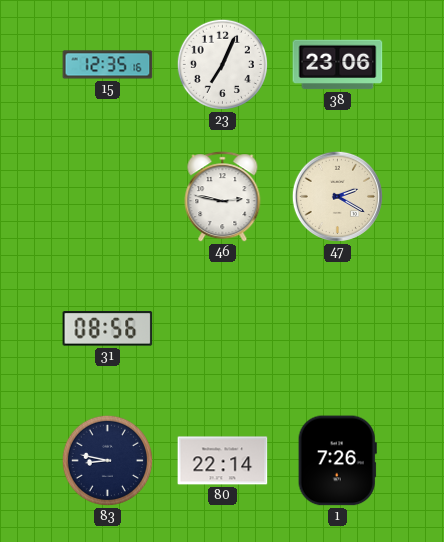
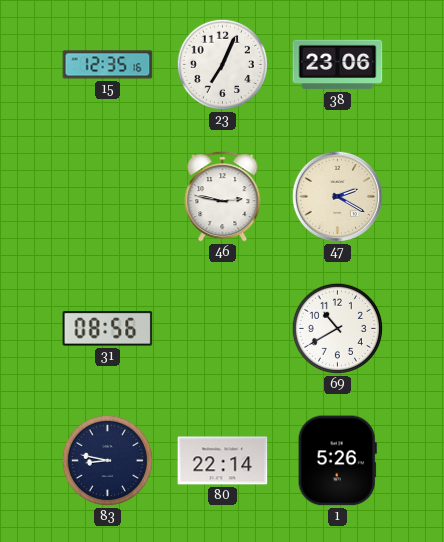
69: none -> 10:40 (337, 328)
1: 7:26 -> 5:26 (337, 461)
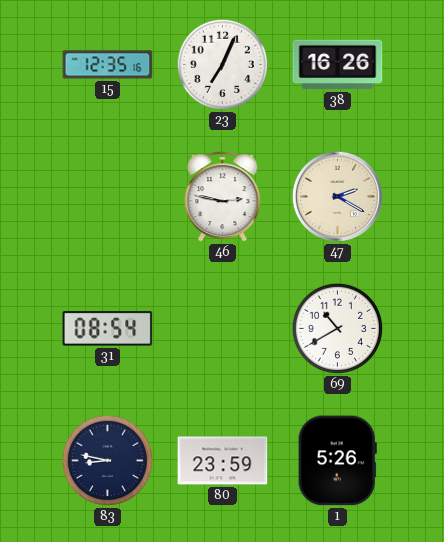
38: 23:06 -> 16:26 (338, 65)
31: 08:56 -> 08:54 (108, 329)
80: 22:14 -> 23:59 (223, 461)
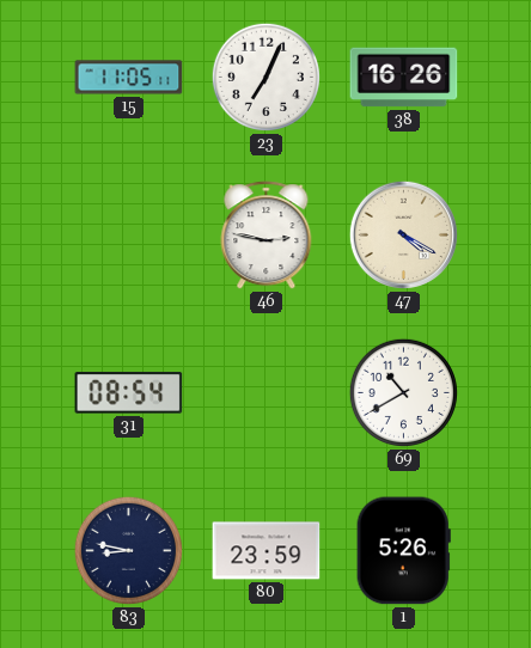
15: 12:35 -> 11:05 (129, 78)
47: 2:20 -> 4:20 (403, 234)
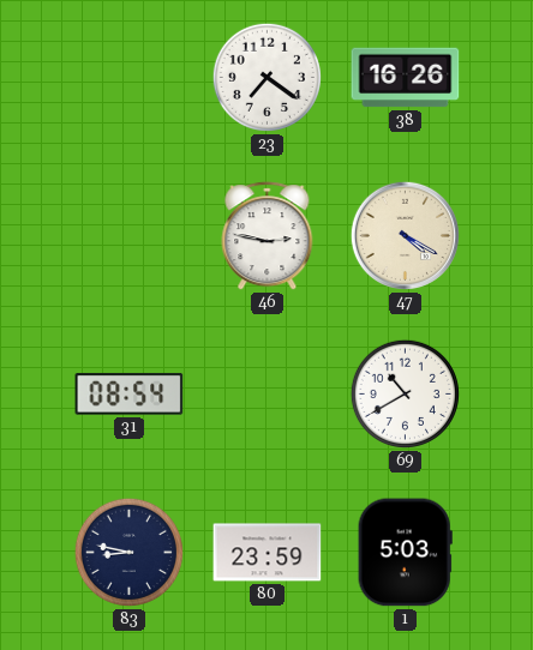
15: 11:05 -> none (129, 78)
23: 7:04 -> 7:21 (266, 77)
1: 5:26 -> 5:03 (405, 553)
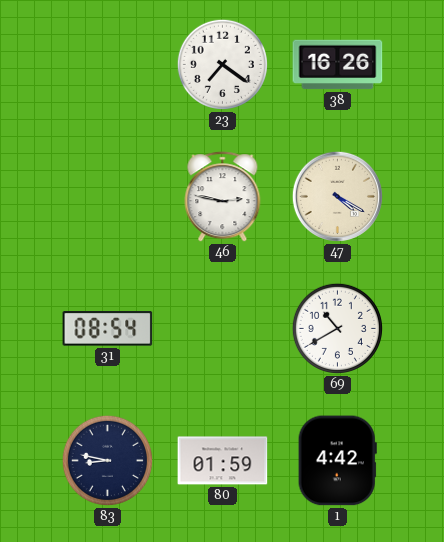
80: 23:59 -> 01:59 (223, 461)
1: 5:03 -> 4:42 (337, 461)
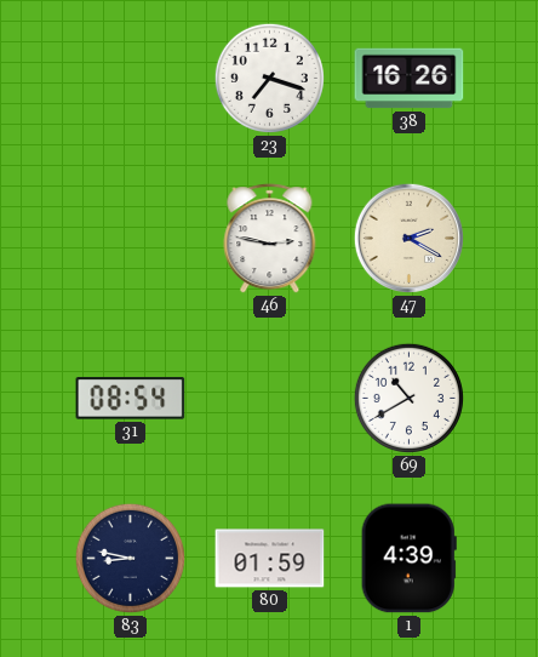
23: 7:21 -> 7:18 (269, 78)
47: 4:20 -> 2:20 (408, 238)
1: 4:42 -> 4:39 (408, 559)
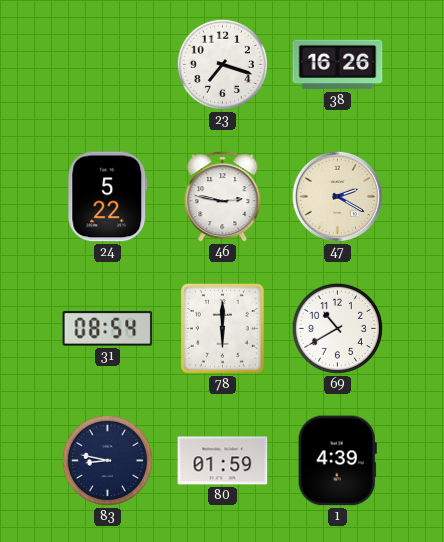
24: none -> 5:22 (108, 197)
78: none -> 6:00 (222, 329)
